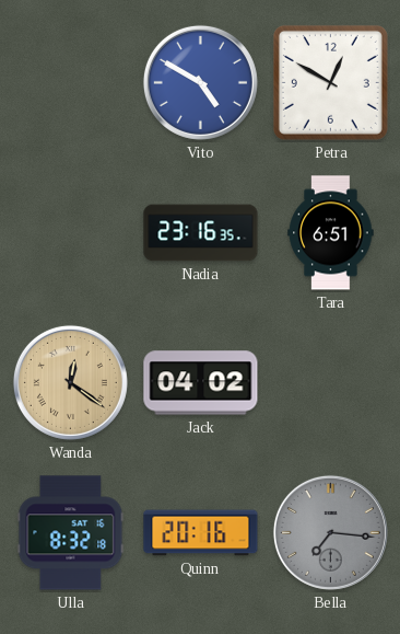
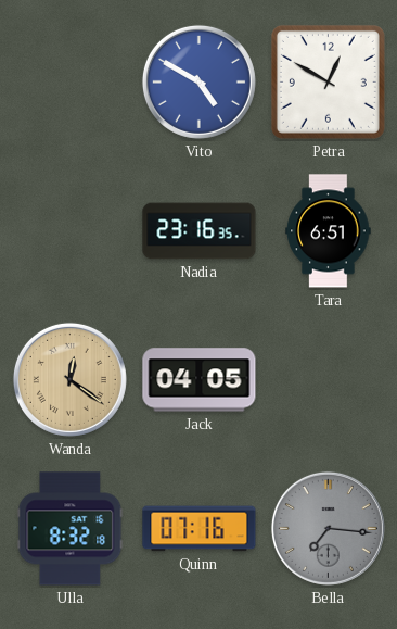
Jack: 04:02 -> 04:05 (200, 380)
Quinn: 20:16 -> 07:16 (200, 529)
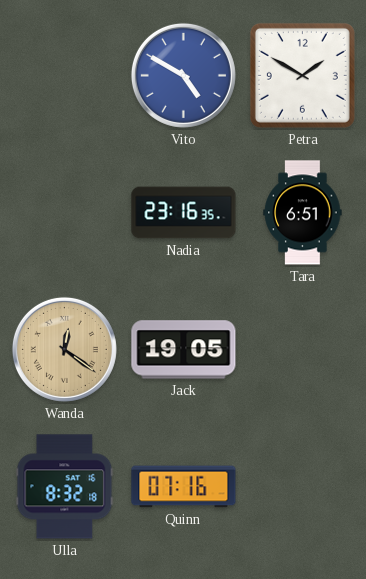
Petra: 12:50 -> 1:50 (302, 75)
Jack: 04:05 -> 19:05 (184, 350)
Bella: 7:16 -> none (328, 528)
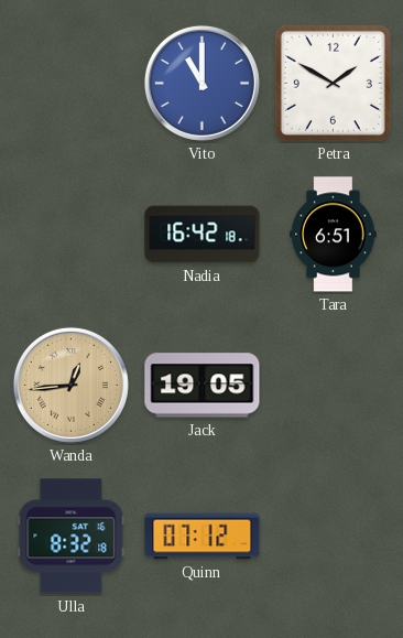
Vito: 4:50 -> 11:00 (201, 83)
Nadia: 23:16 -> 16:42 (203, 235)
Wanda: 12:21 -> 12:44 (70, 385)
Quinn: 07:16 -> 07:12 (203, 537)
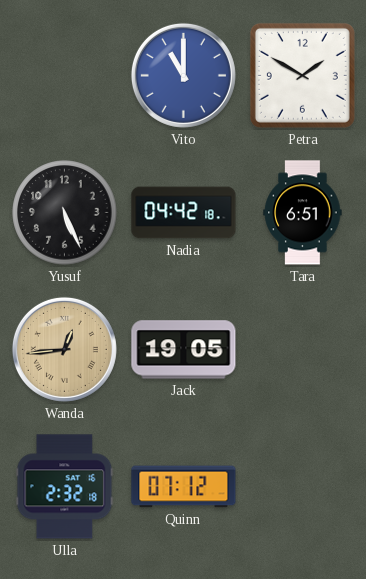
Yusuf: none -> 5:26 (65, 213)
Nadia: 16:42 -> 04:42 (184, 213)
Ulla: 8:32 -> 2:32 (65, 487)
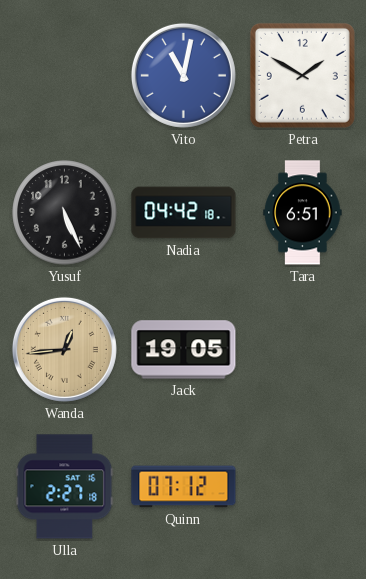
Vito: 11:00 -> 11:02 (183, 75)
Ulla: 2:32 -> 2:27 (65, 487)
